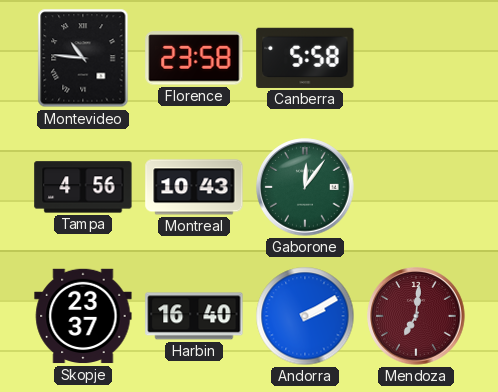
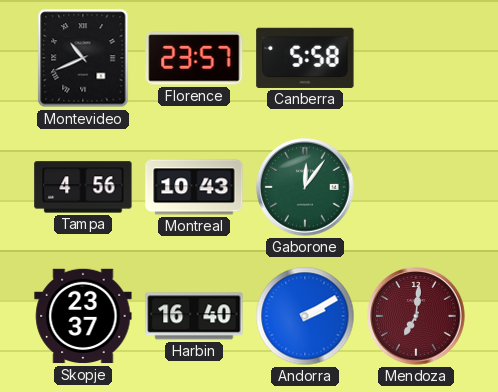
Montevideo: 10:46 -> 10:41 (83, 58)
Florence: 23:58 -> 23:57 (194, 58)
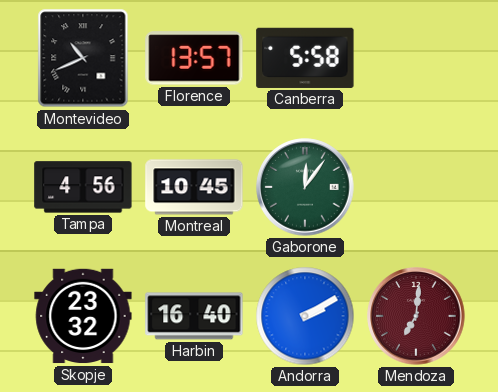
Florence: 23:57 -> 13:57 (194, 58)
Montreal: 10:43 -> 10:45 (194, 187)
Skopje: 23:37 -> 23:32 (83, 316)
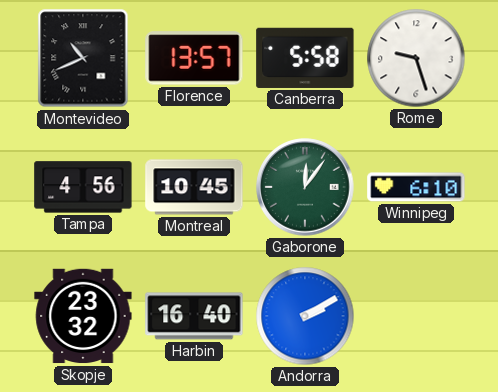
Rome: none -> 9:27 (416, 58)
Winnipeg: none -> 6:10 (416, 187)
Mendoza: 7:01 -> none (416, 316)
